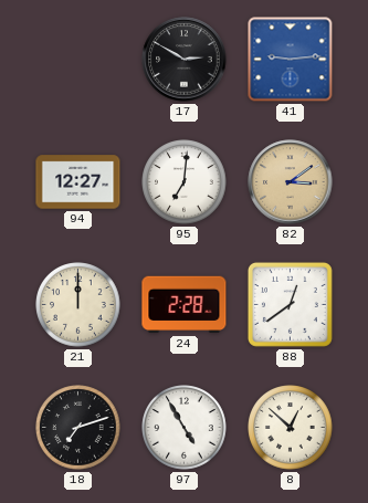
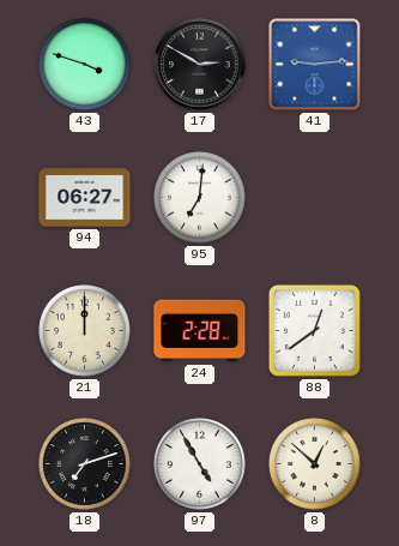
43: none -> 3:48 (85, 65)
94: 12:27 -> 06:27 (85, 198)
82: 3:09 -> none (291, 182)
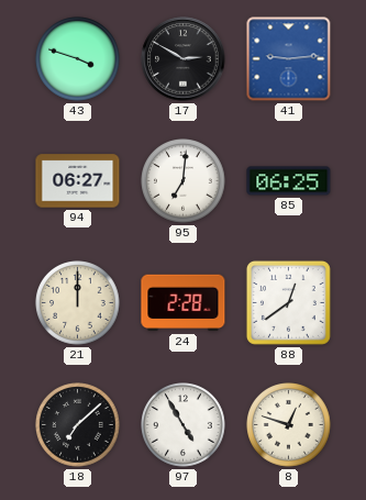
85: none -> 06:25 (289, 181)
18: 7:12 -> 7:08 (78, 425)
8: 12:52 -> 12:48 (289, 425)
